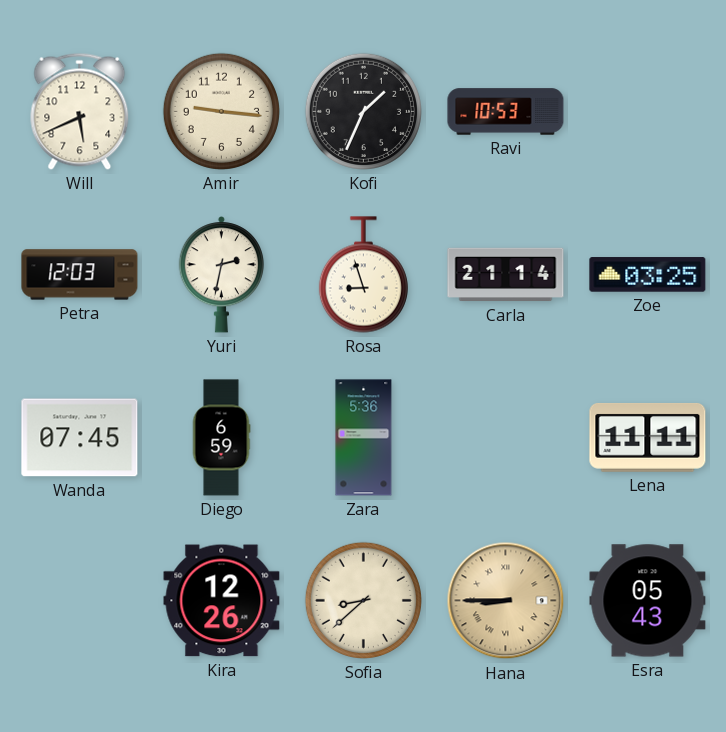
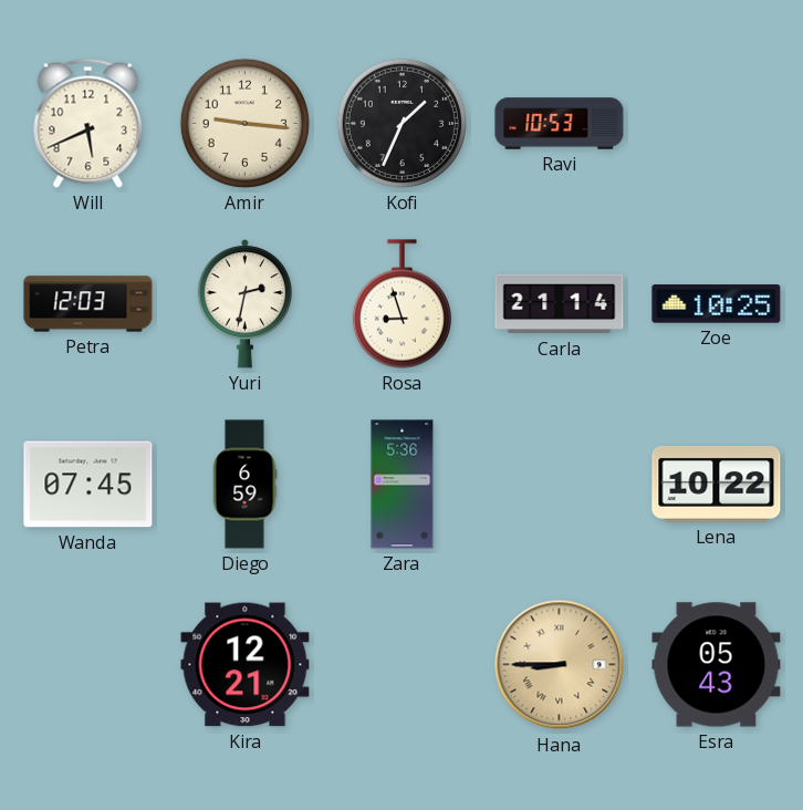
Zoe: 03:25 -> 10:25 (717, 304)
Lena: 11:11 -> 10:22 (717, 484)
Kira: 12:26 -> 12:21 (246, 665)
Sofia: 8:38 -> none (363, 600)
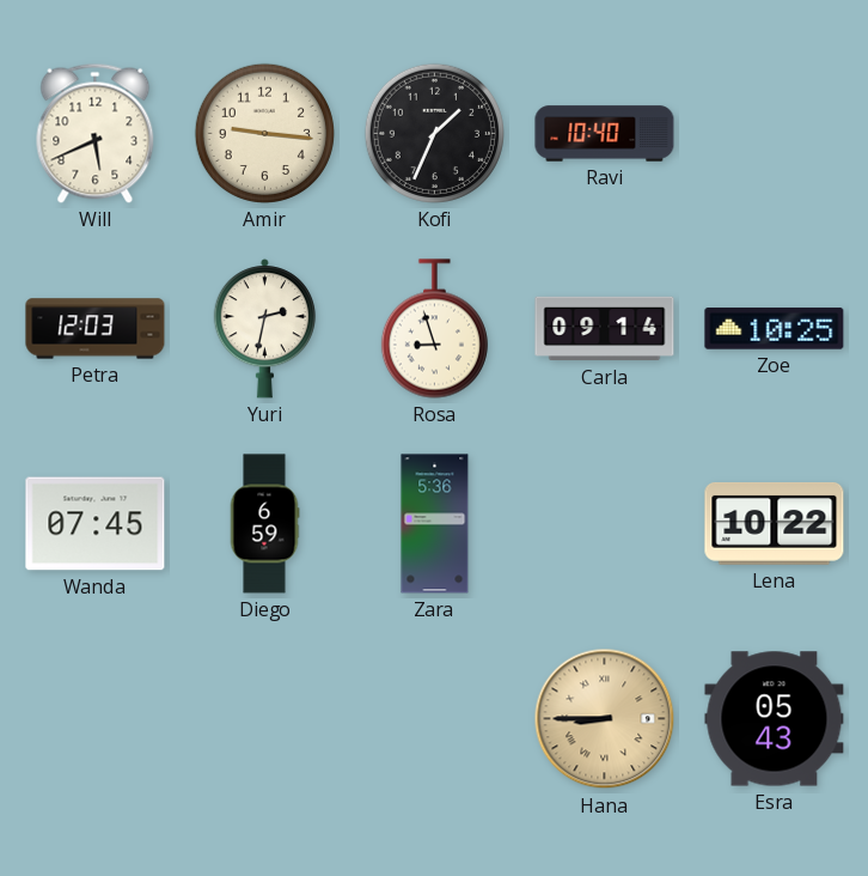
Ravi: 10:53 -> 10:40 (605, 134)
Carla: 21:14 -> 09:14 (605, 329)
Kira: 12:21 -> none (246, 665)
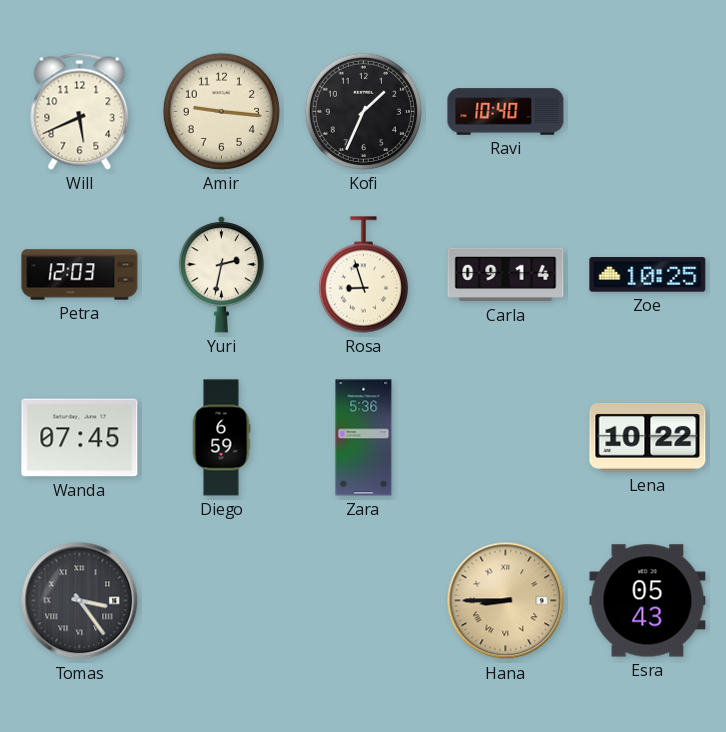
Tomas: none -> 3:24 (80, 601)
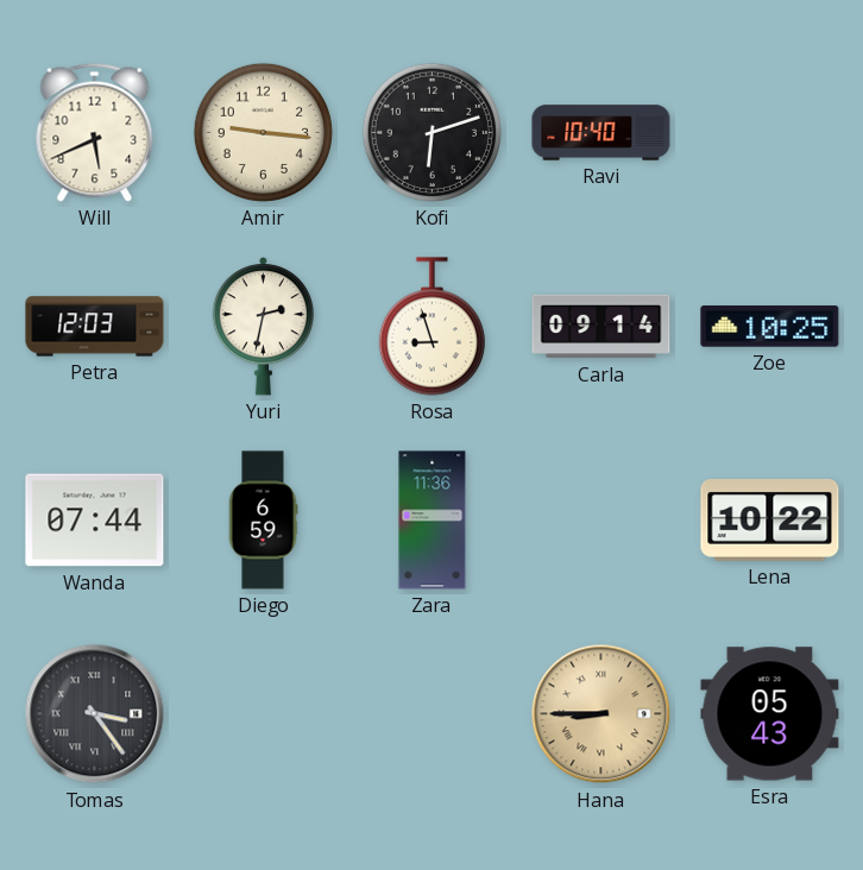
Kofi: 1:34 -> 6:12 (431, 132)
Wanda: 07:45 -> 07:44 (95, 521)
Zara: 5:36 -> 11:36 (433, 521)
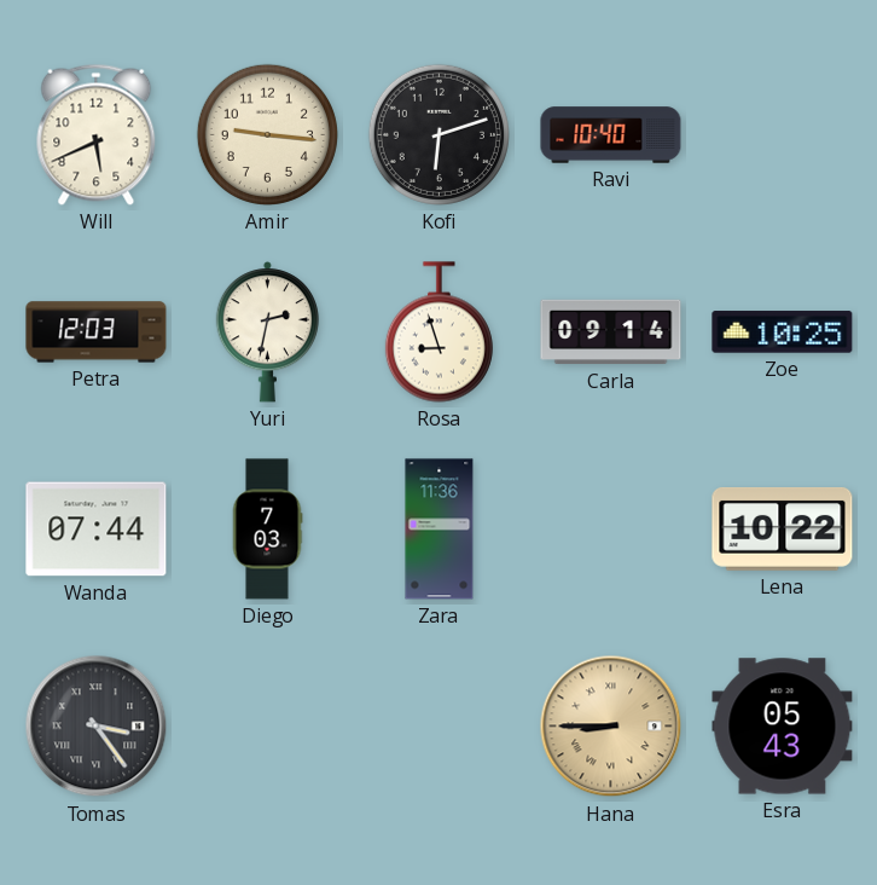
Diego: 6:59 -> 7:03 (267, 530)
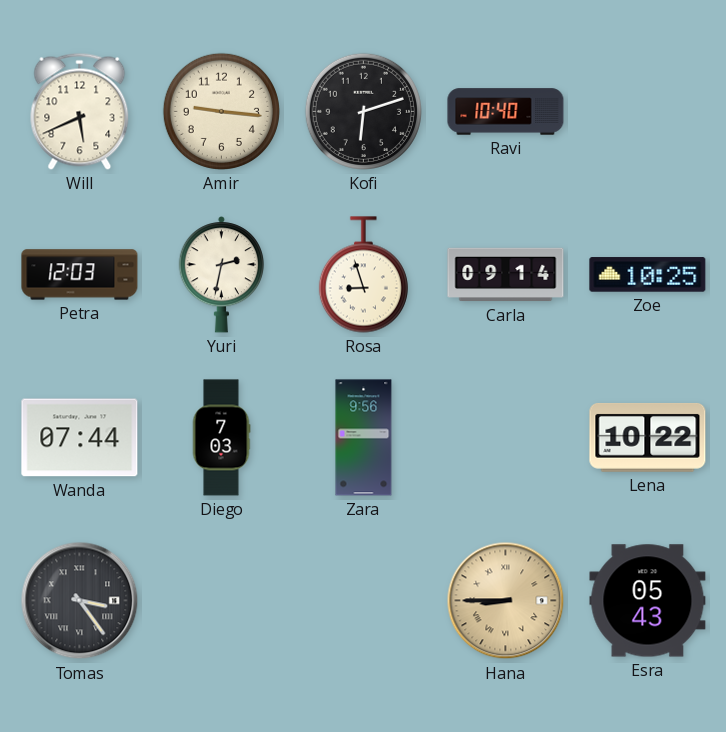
Zara: 11:36 -> 9:56 (364, 438)
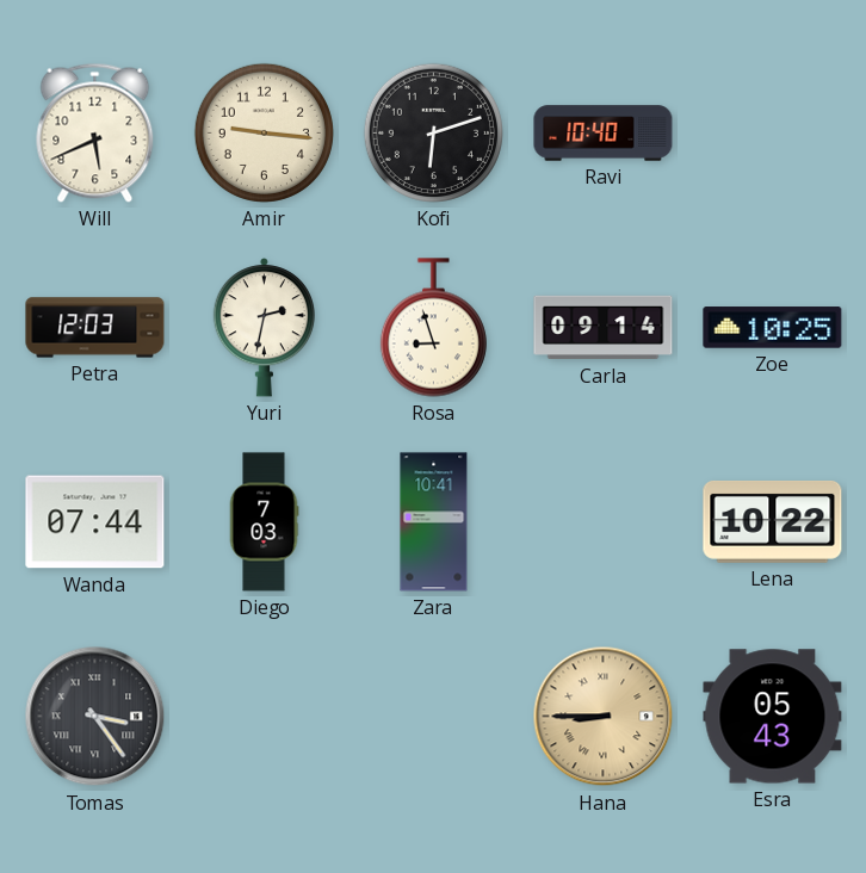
Zara: 9:56 -> 10:41 (434, 522)
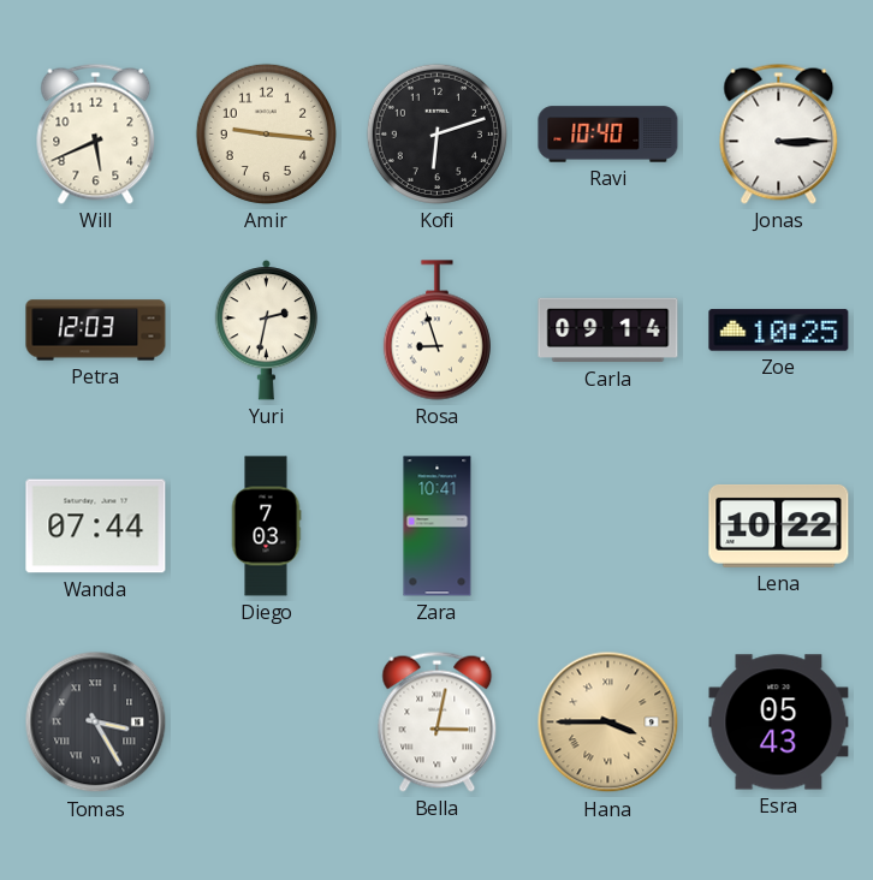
Jonas: none -> 3:15 (779, 133)
Tomas: 3:24 -> 3:25 (96, 723)
Bella: none -> 3:02 (438, 721)
Hana: 8:45 -> 3:45 (608, 723)
